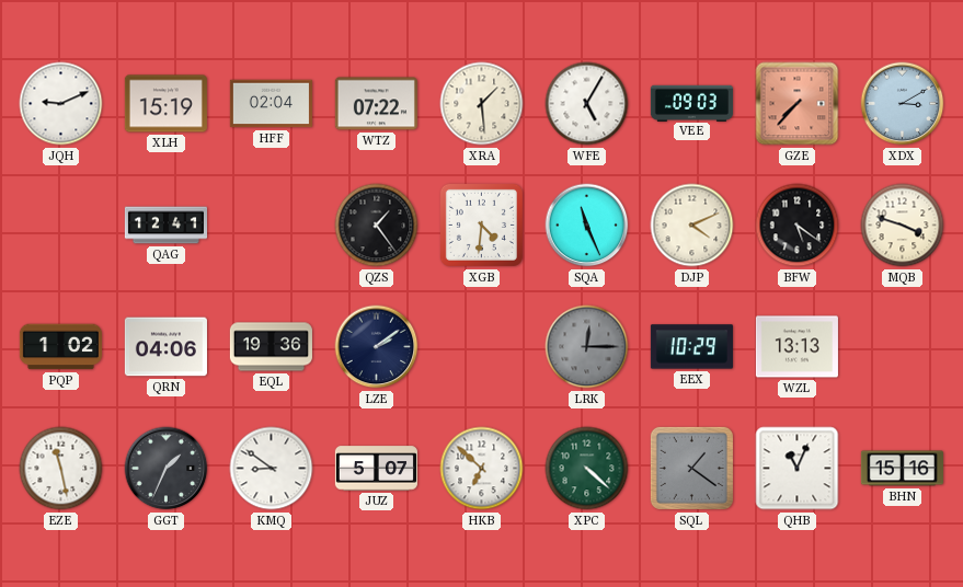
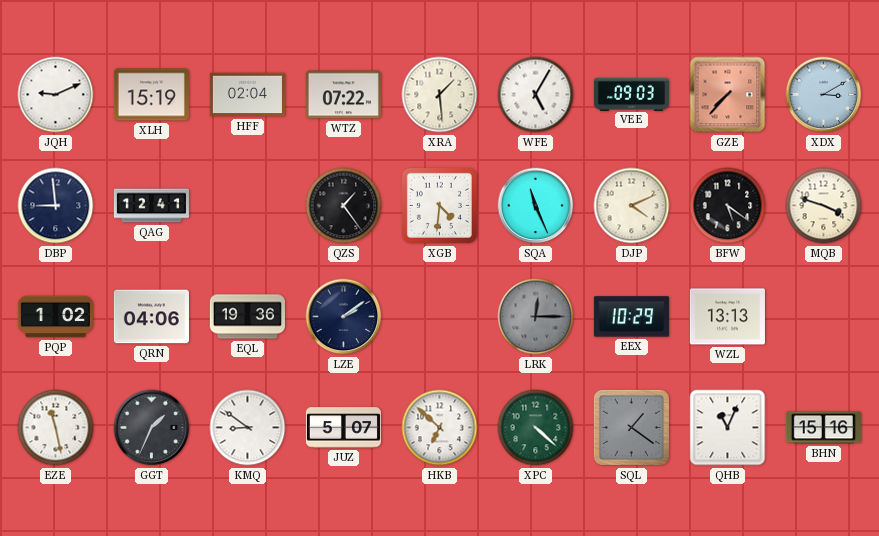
DBP: none -> 8:59 (56, 206)
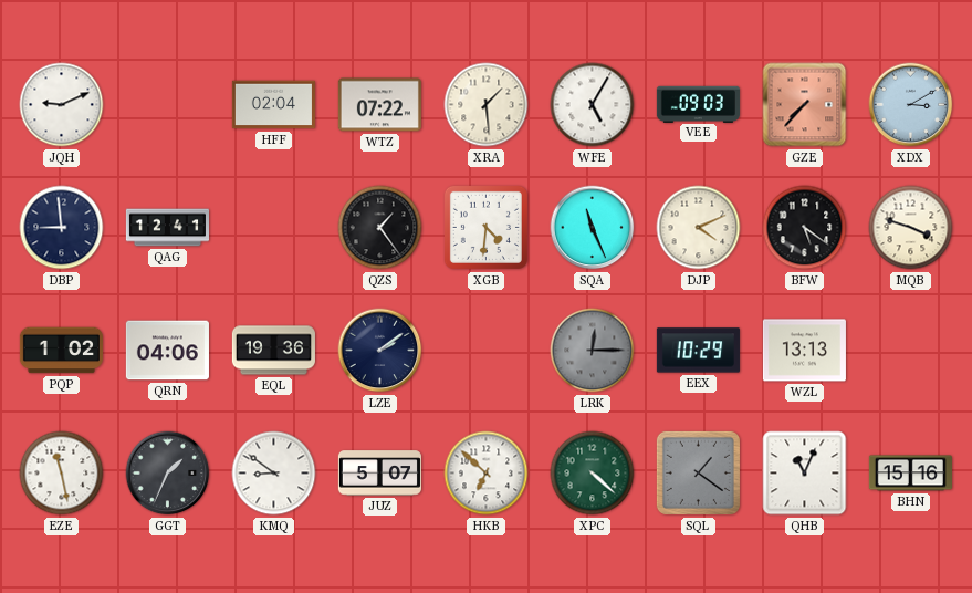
XLH: 15:19 -> none (151, 95)
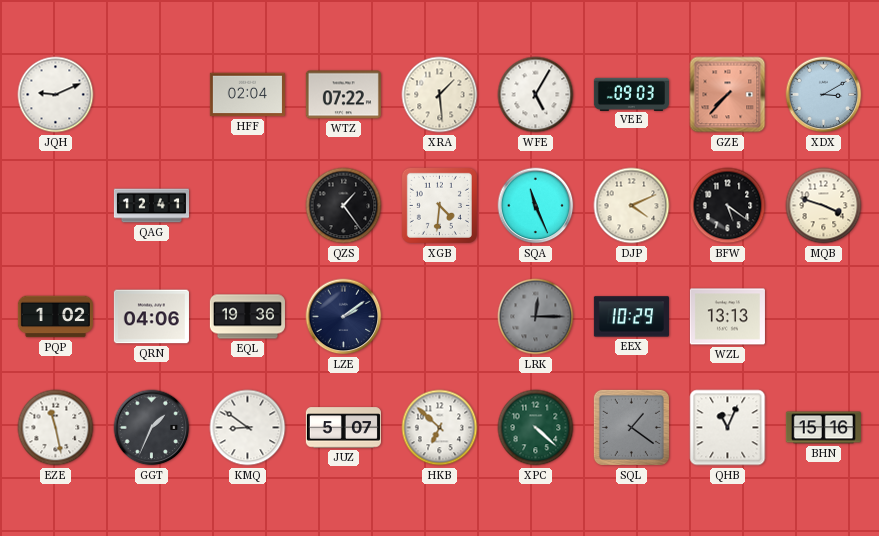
DBP: 8:59 -> none (62, 228)
